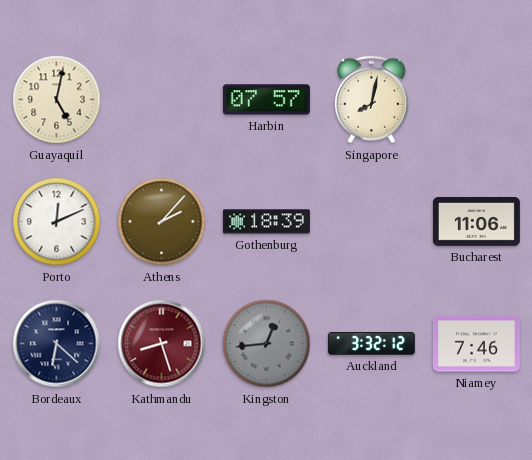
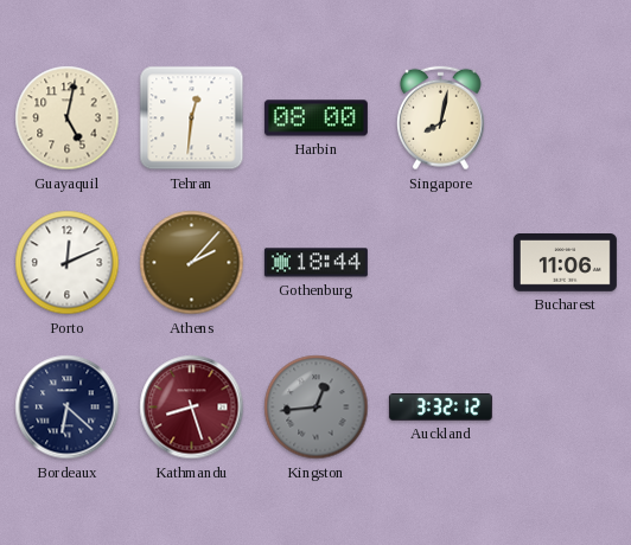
Tehran: none -> 12:31 (192, 118)
Harbin: 07:57 -> 08:00 (315, 118)
Gothenburg: 18:39 -> 18:44 (315, 263)
Niamey: 7:46 -> none (476, 344)
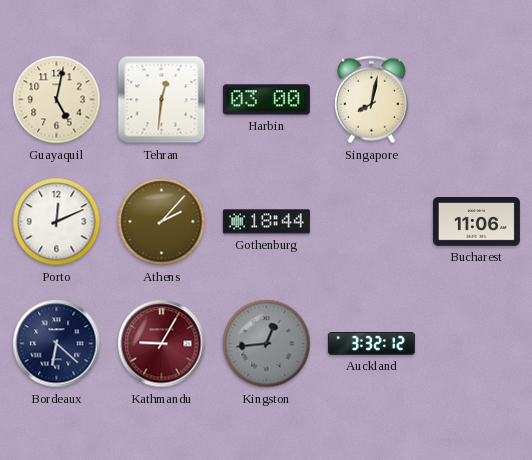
Harbin: 08:00 -> 03:00 (266, 100)
Kathmandu: 8:27 -> 9:05 (162, 344)
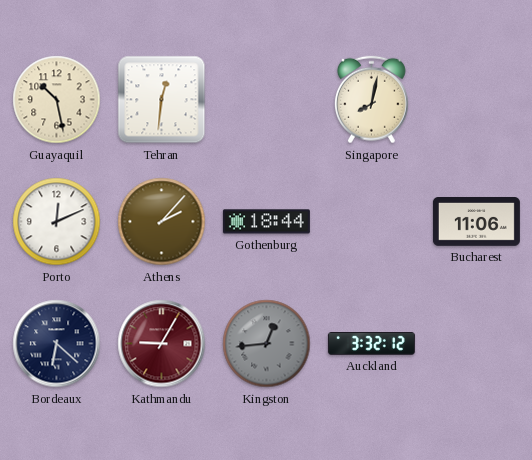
Guayaquil: 5:02 -> 10:28 (57, 100)
Harbin: 03:00 -> none (266, 100)
